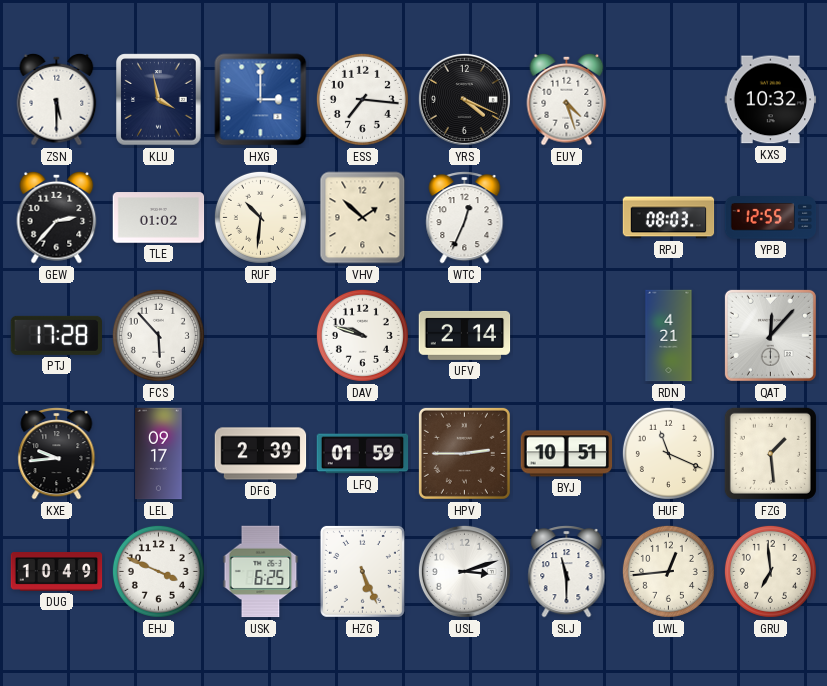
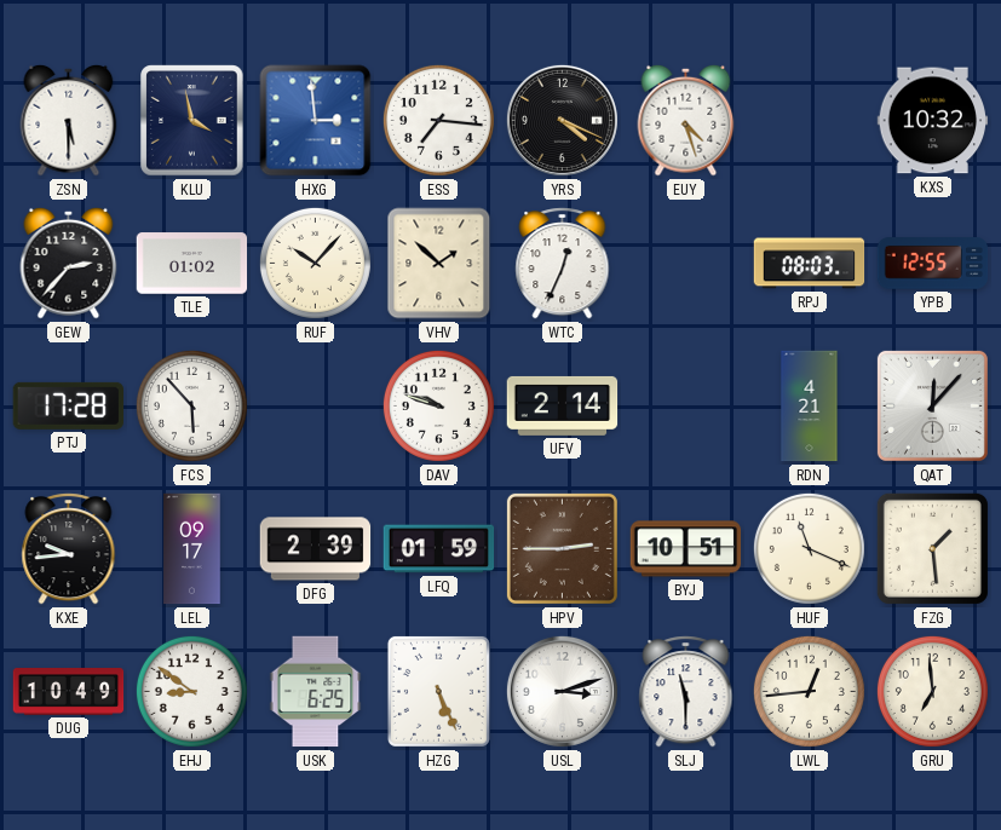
HXG: 3:00 -> 2:59 (316, 121)
RUF: 10:31 -> 10:07 (315, 263)
EHJ: 3:49 -> 8:51 (191, 691)
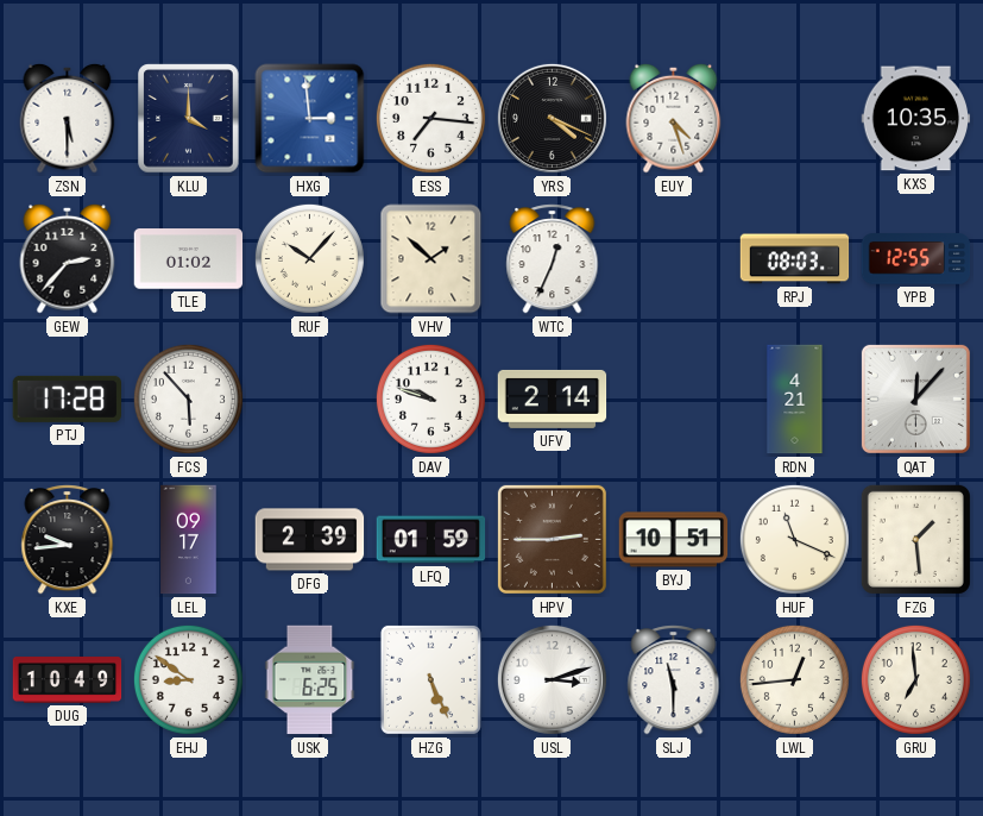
KLU: 3:58 -> 4:00 (189, 119)
KXS: 10:32 -> 10:35 (916, 119)
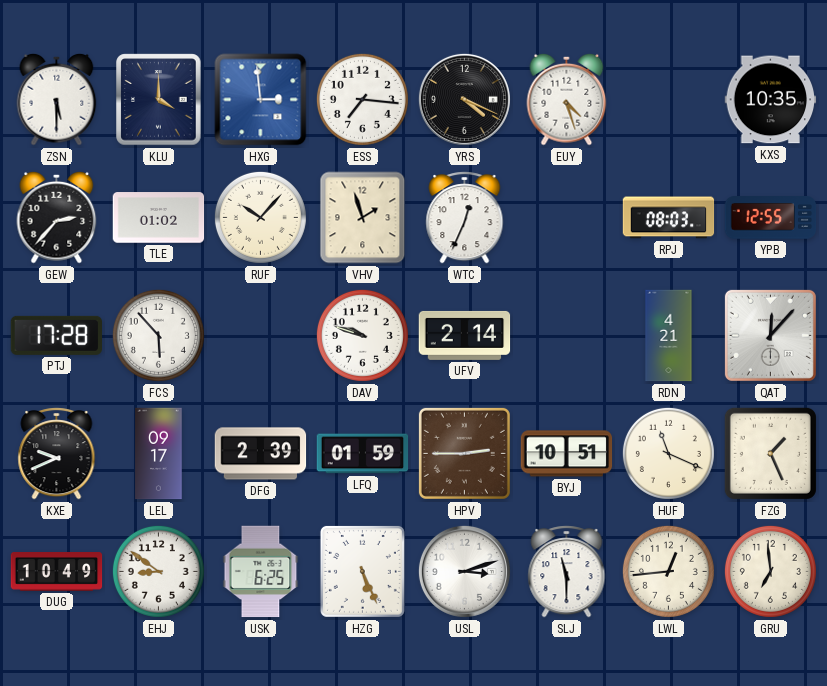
VHV: 1:52 -> 1:57 (363, 218)
KXE: 9:44 -> 9:41 (57, 454)
FZG: 1:29 -> 1:26 (770, 453)
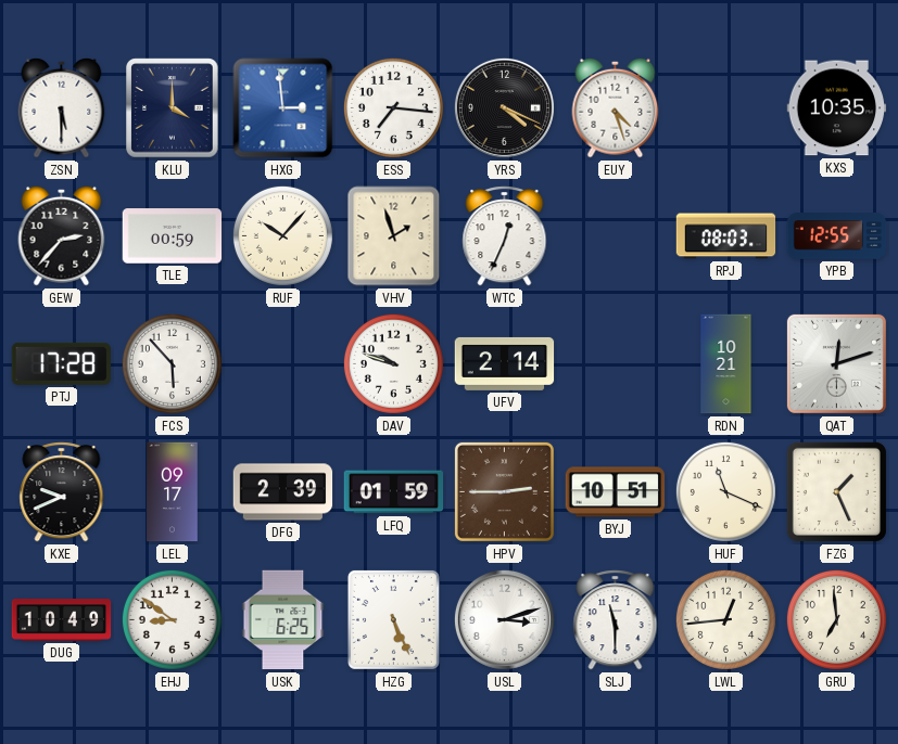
TLE: 01:02 -> 00:59 (173, 236)
RDN: 4:21 -> 10:21 (726, 364)
QAT: 12:07 -> 12:12 (836, 363)
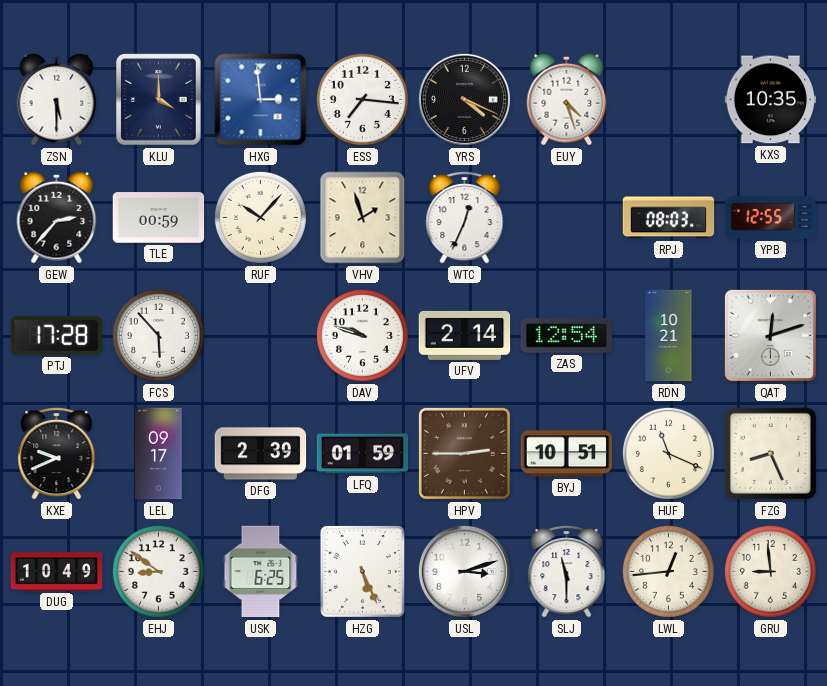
ZAS: none -> 12:54 (567, 336)
FZG: 1:26 -> 8:26 (770, 453)
GRU: 6:59 -> 8:59 (770, 571)
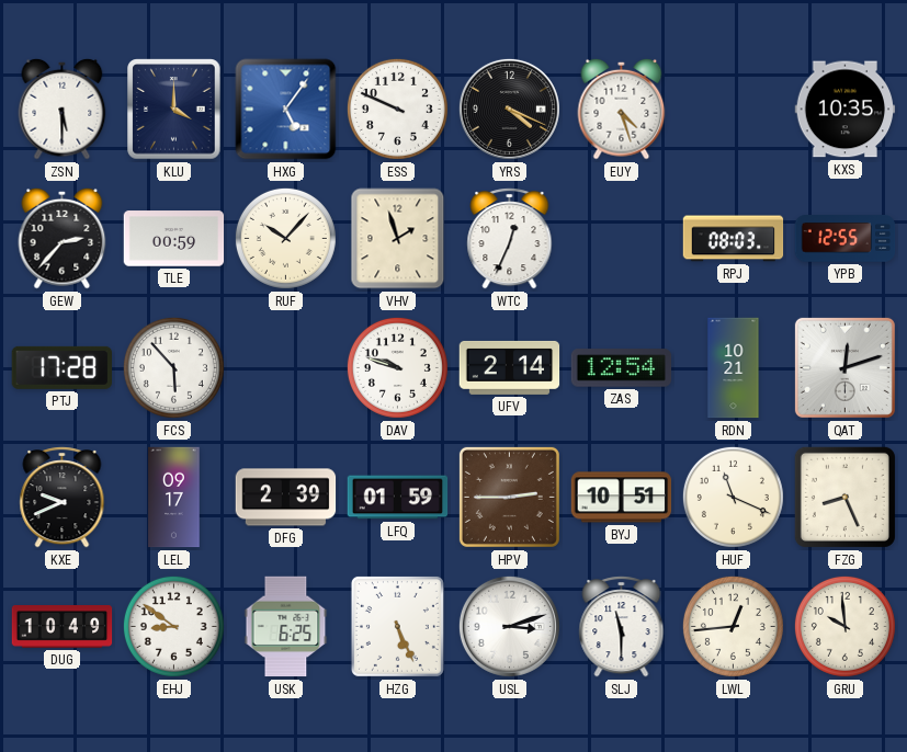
HXG: 2:59 -> 5:06 (286, 110)
ESS: 7:16 -> 9:49 (397, 109)
GRU: 8:59 -> 9:59 (844, 626)
